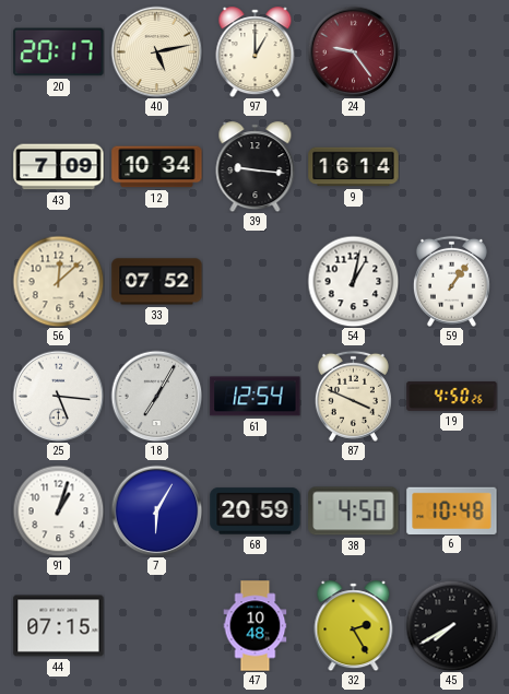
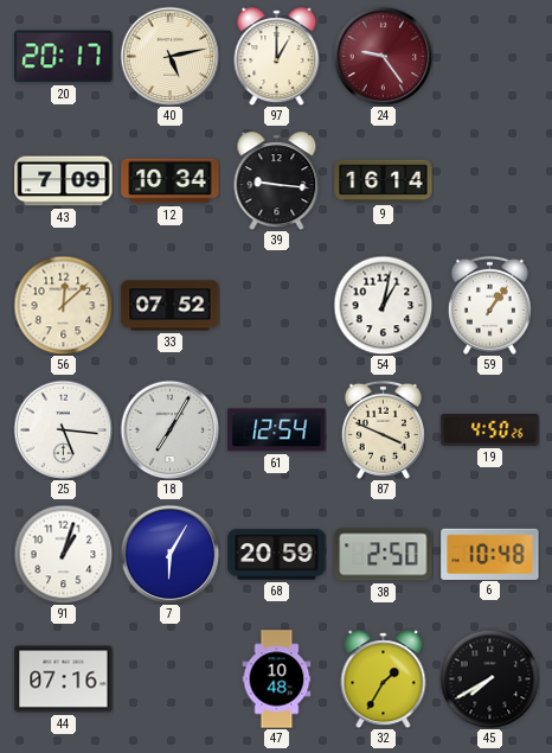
38: 4:50 -> 2:50 (384, 555)
44: 07:15 -> 07:16 (64, 679)
32: 2:25 -> 1:35 (384, 679)
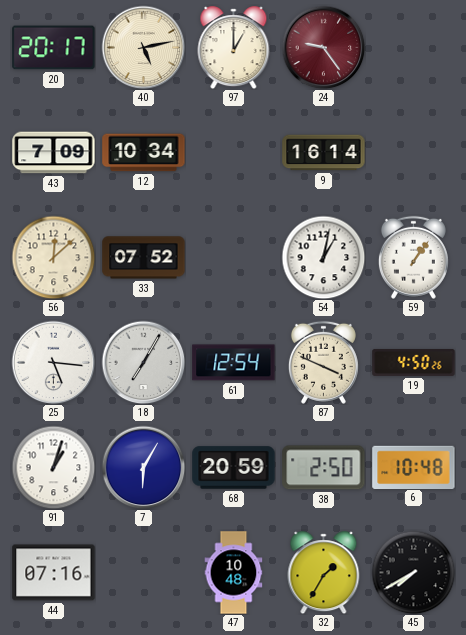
39: 9:16 -> none (277, 181)
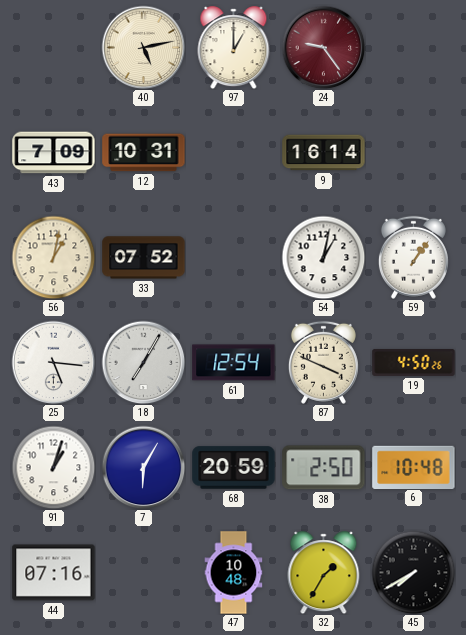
20: 20:17 -> none (54, 48)
12: 10:34 -> 10:31 (144, 153)
56: 12:08 -> 1:02 (53, 257)
